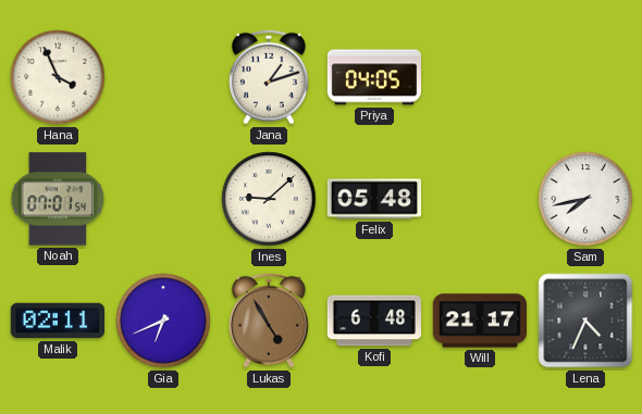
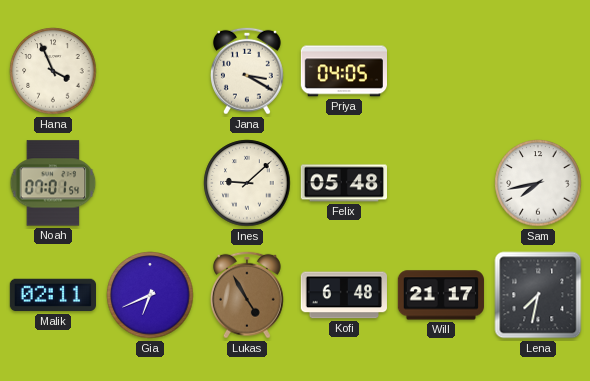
Jana: 1:12 -> 3:20 (247, 71)
Lena: 4:34 -> 7:32 (538, 295)
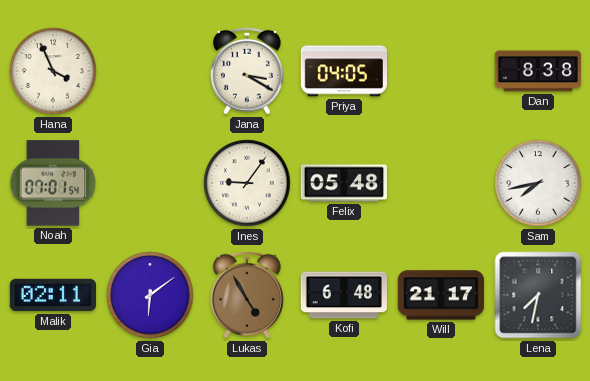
Dan: none -> 8:38 (537, 71)
Ines: 9:08 -> 9:06 (247, 183)
Gia: 6:41 -> 6:09 (150, 295)
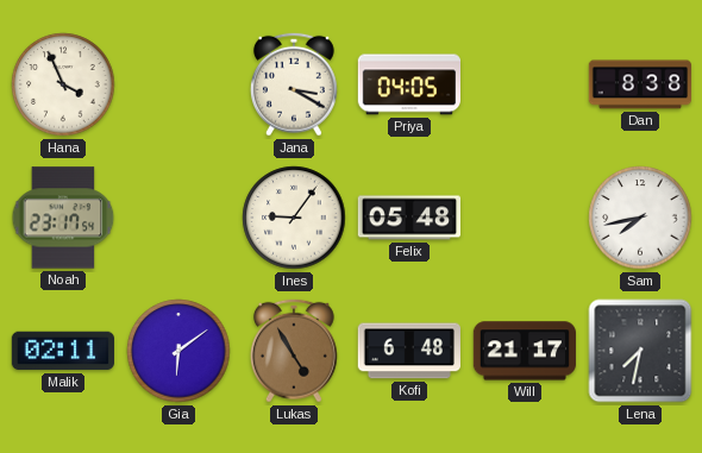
Noah: 07:01 -> 23:17 (63, 218)
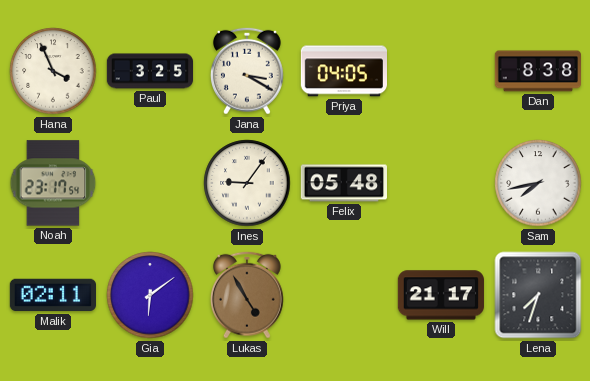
Paul: none -> 3:25 (150, 71)
Kofi: 6:48 -> none (409, 351)
Lena: 7:32 -> 7:33 (538, 295)
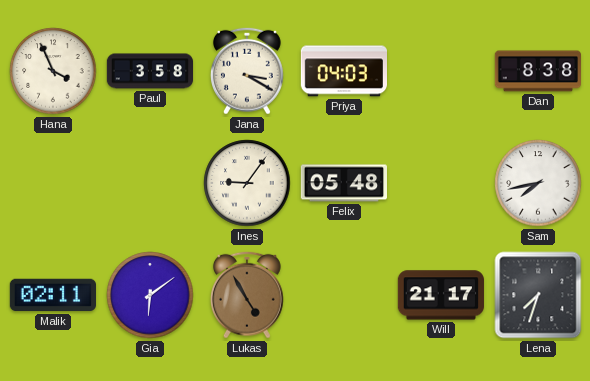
Paul: 3:25 -> 3:58 (150, 71)
Priya: 04:05 -> 04:03 (343, 71)
Noah: 23:17 -> none (53, 183)
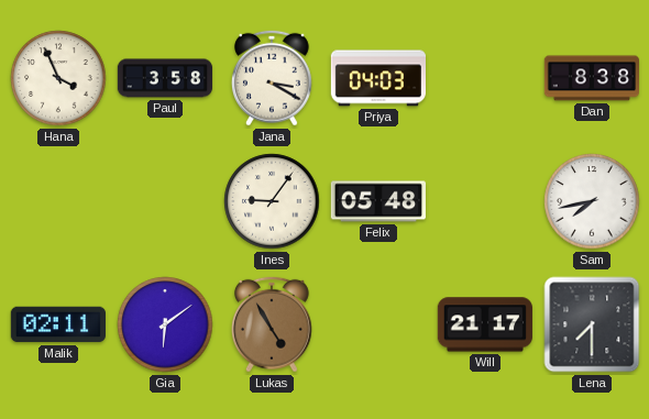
Lena: 7:33 -> 7:30 (592, 324)
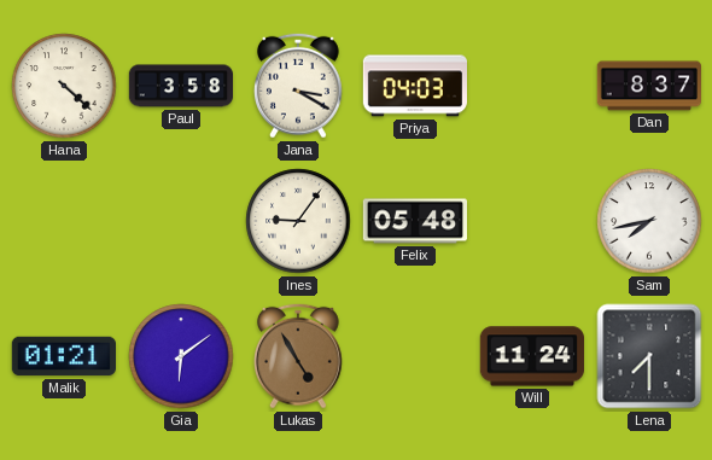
Hana: 3:56 -> 4:22 (64, 86)
Dan: 8:38 -> 8:37 (648, 86)
Malik: 02:11 -> 01:21 (63, 356)
Will: 21:17 -> 11:24 (532, 356)
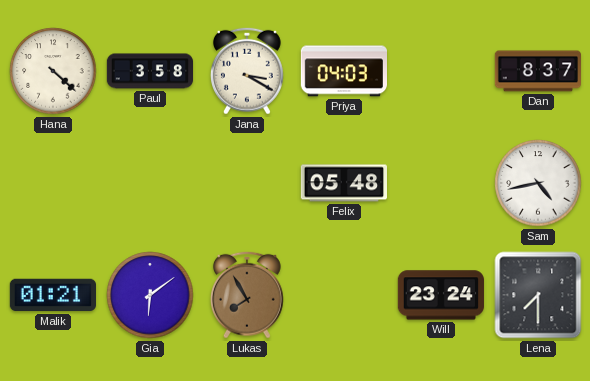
Ines: 9:06 -> none (298, 221)
Sam: 7:43 -> 4:43 (538, 183)
Lukas: 4:55 -> 7:55 (247, 295)
Will: 11:24 -> 23:24 (441, 295)
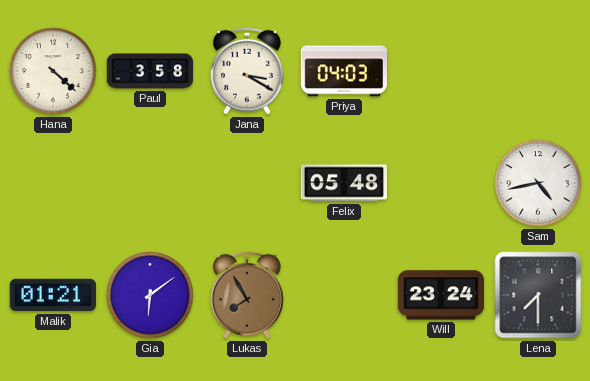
Dan: 8:37 -> none (537, 71)
